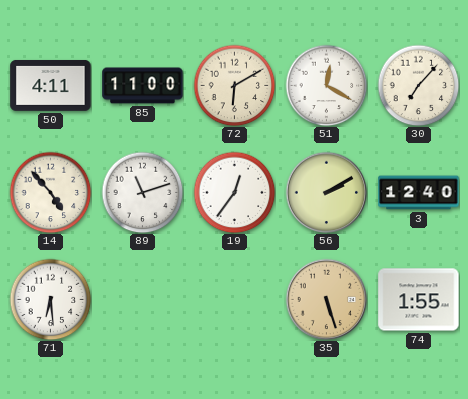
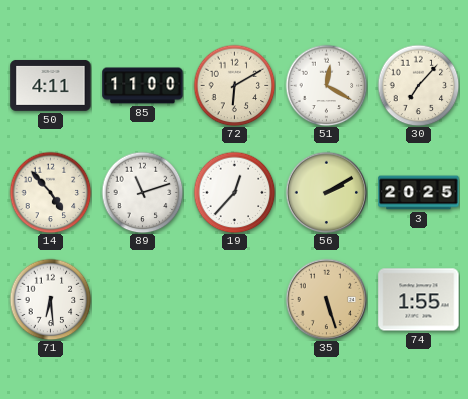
19: 12:36 -> 12:37 (234, 192)
3: 12:40 -> 20:25 (419, 193)
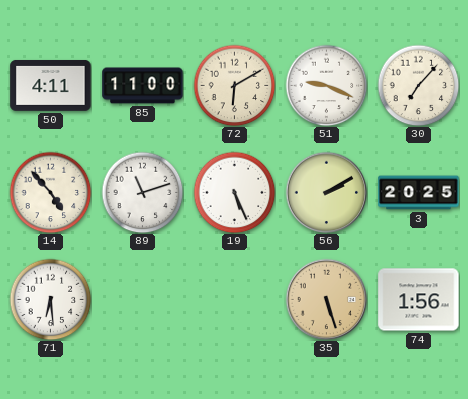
51: 12:20 -> 9:19 (326, 85)
19: 12:37 -> 5:26 (234, 192)
74: 1:55 -> 1:56 (419, 300)
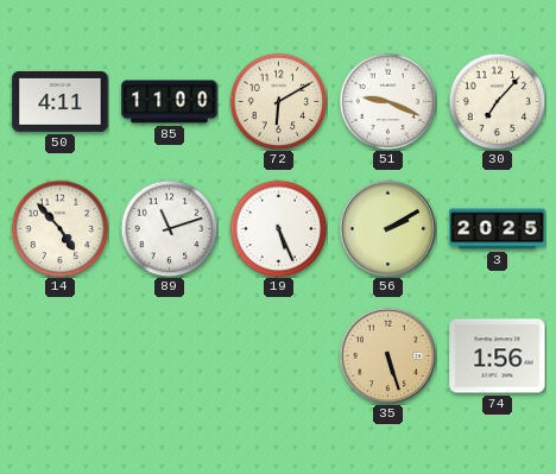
71: 6:29 -> none (50, 299)
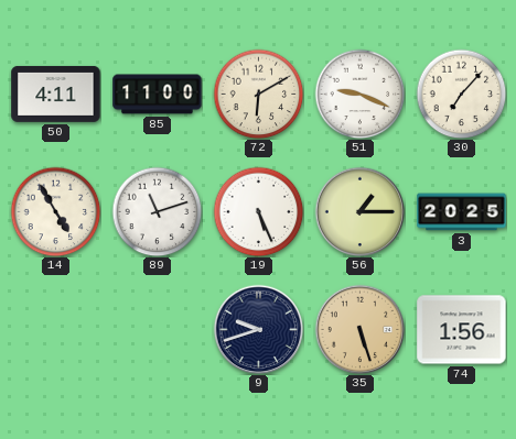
14: 4:53 -> 4:55 (55, 211)
56: 2:10 -> 1:15 (359, 211)
9: none -> 9:42 (258, 329)
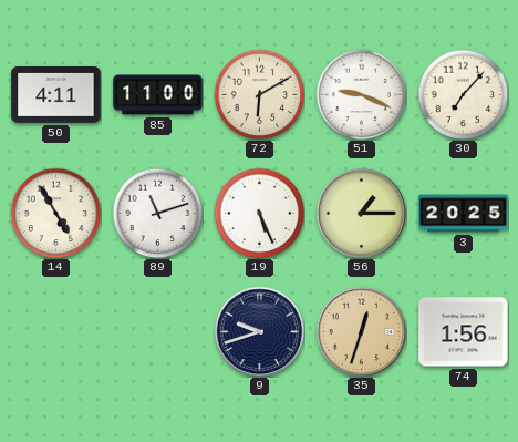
35: 5:27 -> 12:33 (361, 331)
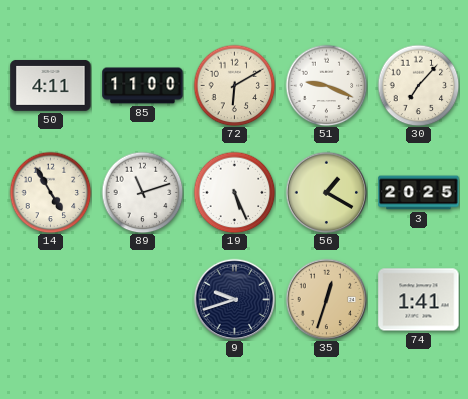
56: 1:15 -> 1:20 (326, 192)
74: 1:56 -> 1:41 (419, 300)
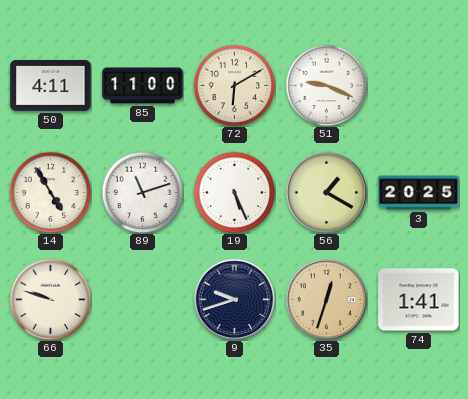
30: 7:07 -> none (418, 85)
66: none -> 9:48 (50, 299)
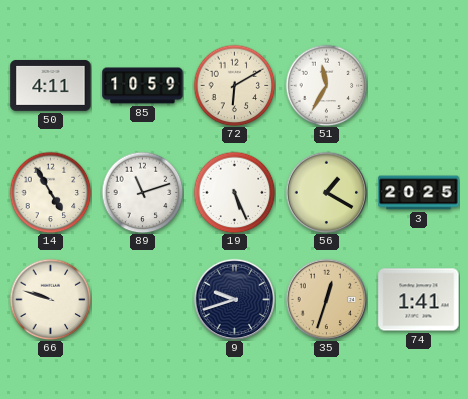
85: 11:00 -> 10:59 (143, 86)
51: 9:19 -> 11:35 (326, 85)
